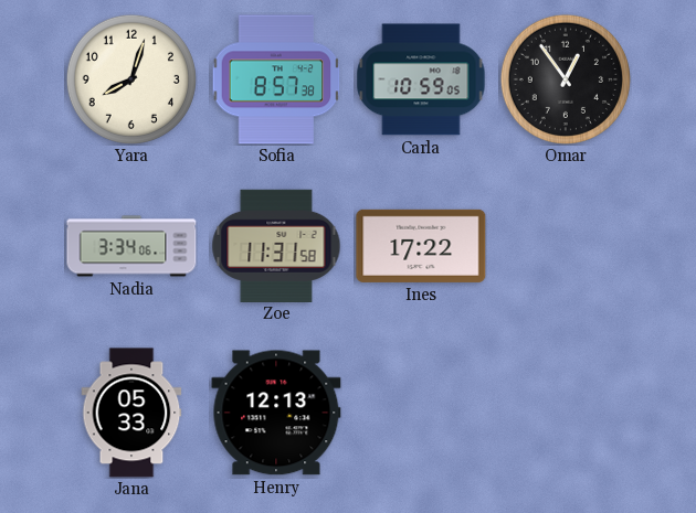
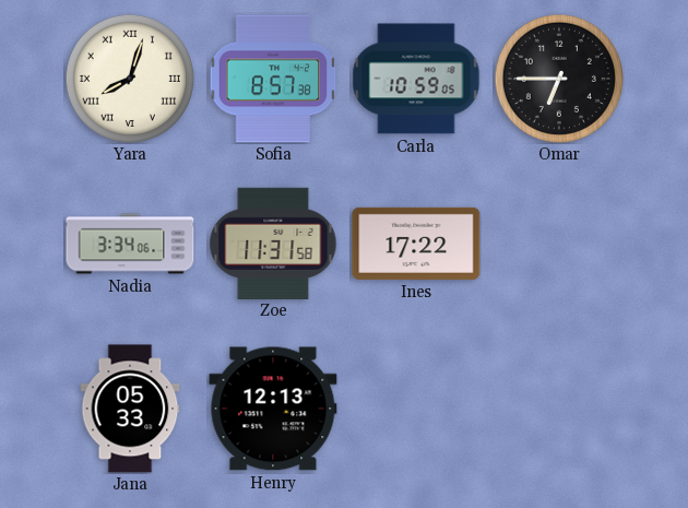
Yara numerals: Arabic -> Roman (130, 79)
Omar: 12:54 -> 6:45 (559, 79)
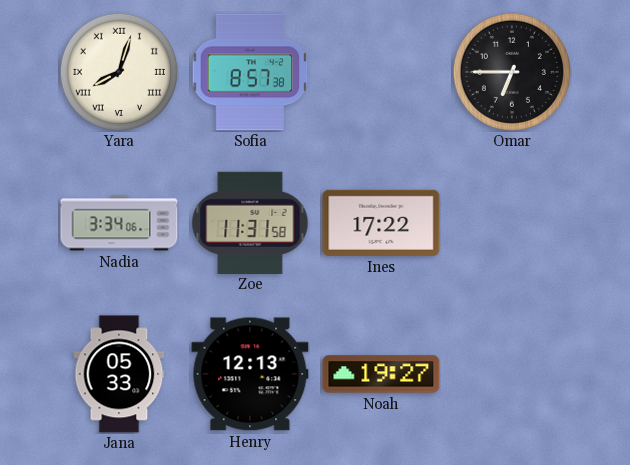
Carla: 10:59 -> none (416, 79)
Noah: none -> 19:27 (381, 374)
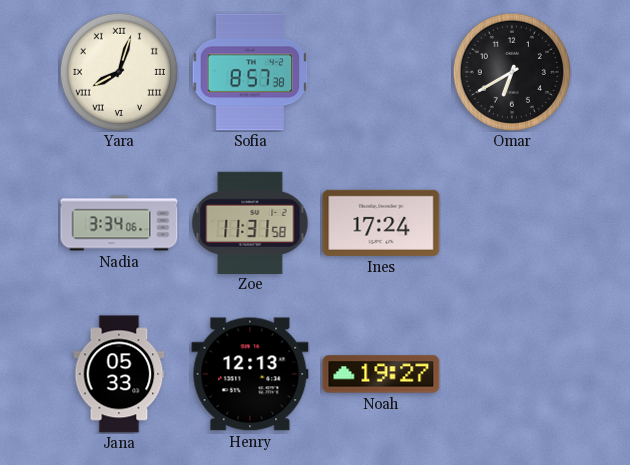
Omar: 6:45 -> 6:40 (512, 72)
Ines: 17:22 -> 17:24 (381, 223)
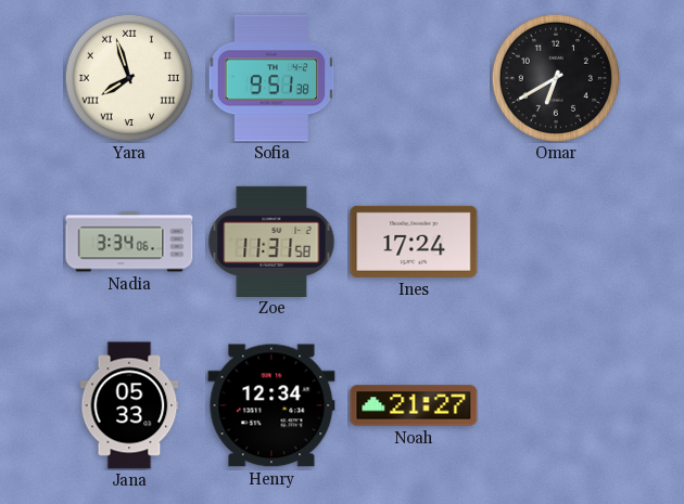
Yara: 8:03 -> 7:57 (129, 78)
Sofia: 8:57 -> 9:51 (271, 78)
Henry: 12:13 -> 12:34 (271, 405)
Noah: 19:27 -> 21:27 (414, 405)
